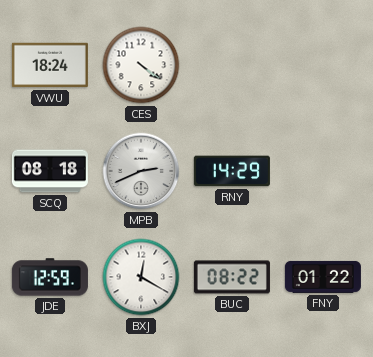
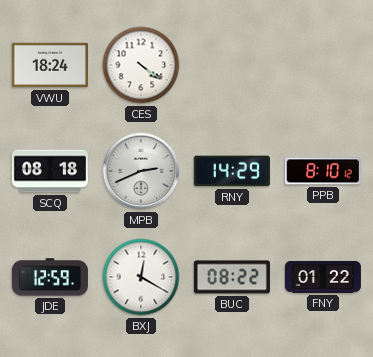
PPB: none -> 8:10 (323, 171)
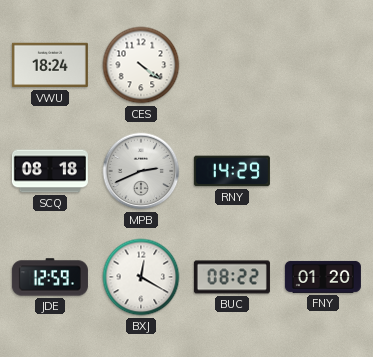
PPB: 8:10 -> none (323, 171)
FNY: 01:22 -> 01:20 (323, 277)
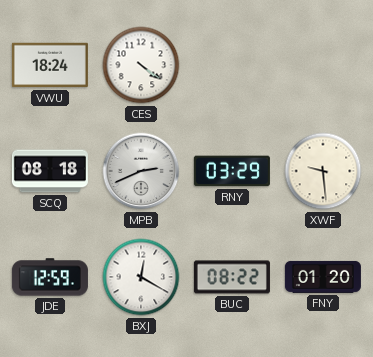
RNY: 14:29 -> 03:29 (232, 171)
XWF: none -> 9:29 (323, 171)
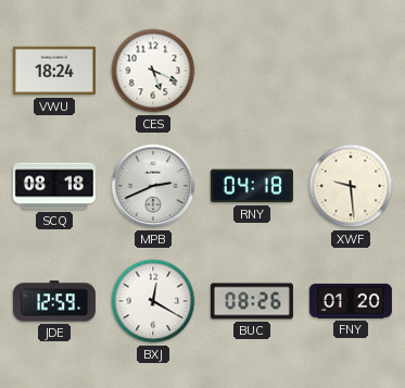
CES: 4:21 -> 5:19 (153, 71)
RNY: 03:29 -> 04:18 (252, 186)
BUC: 08:22 -> 08:26 (252, 301)
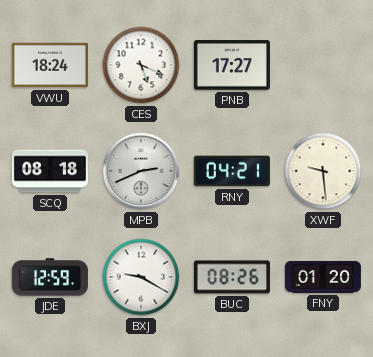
PNB: none -> 17:27 (232, 65)
RNY: 04:18 -> 04:21 (232, 171)
BXJ: 12:20 -> 9:20 (141, 277)
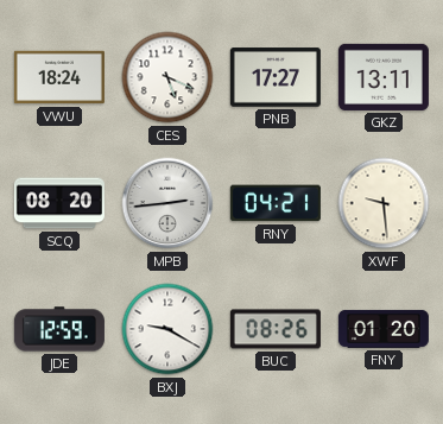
GKZ: none -> 13:11 (384, 77)
SCQ: 08:18 -> 08:20 (59, 203)
MPB: 2:41 -> 2:44 (167, 203)
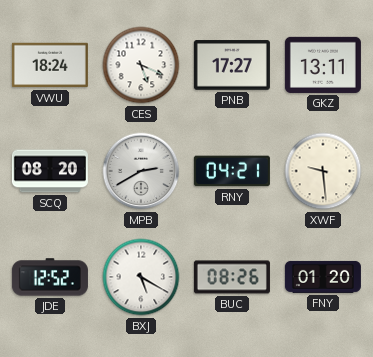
MPB: 2:44 -> 2:40 (141, 171)
JDE: 12:59 -> 12:52 (50, 277)
BXJ: 9:20 -> 5:20 (141, 277)
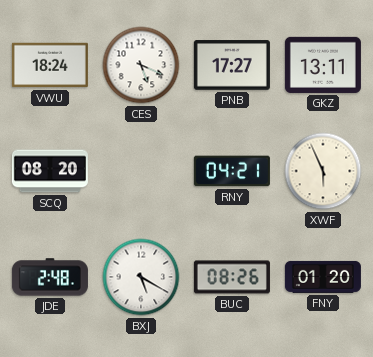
MPB: 2:40 -> none (141, 171)
XWF: 9:29 -> 5:56 (323, 171)
JDE: 12:52 -> 2:48 (50, 277)
